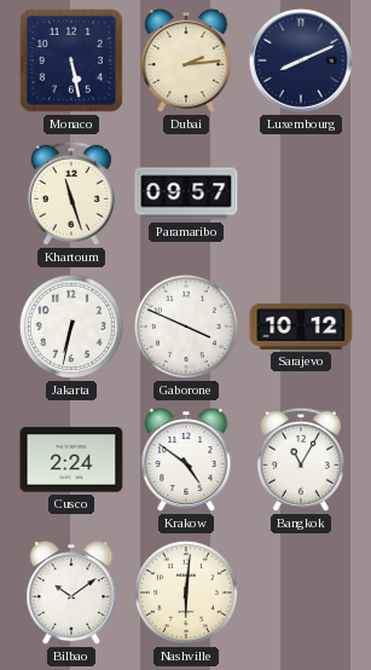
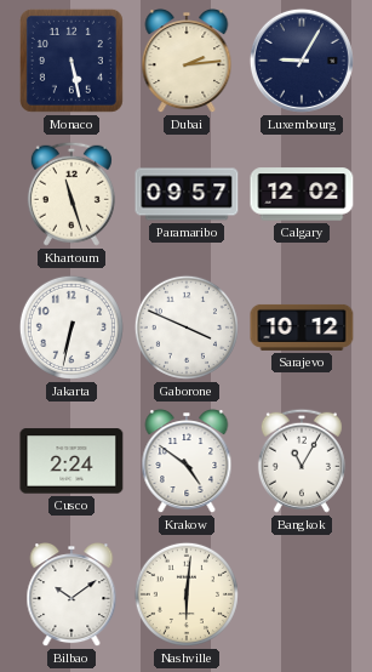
Luxembourg: 8:11 -> 9:05 (302, 61)
Calgary: none -> 12:02 (302, 194)
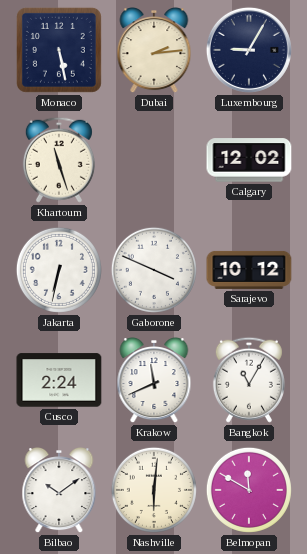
Paramaribo: 09:57 -> none (187, 194)
Krakow: 4:51 -> 11:41 (154, 381)
Belmopan: none -> 11:50 (249, 490)
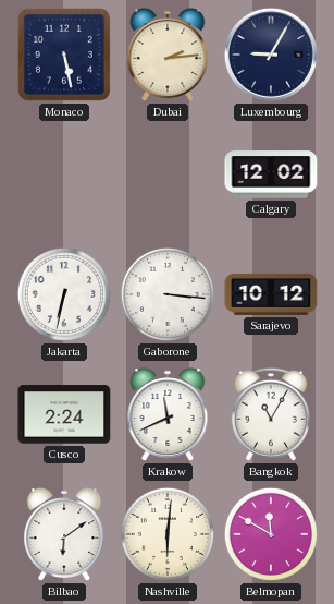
Khartoum: 11:27 -> none (59, 160)
Gaborone: 3:49 -> 3:16 (168, 294)
Bilbao: 10:09 -> 6:09 (64, 535)
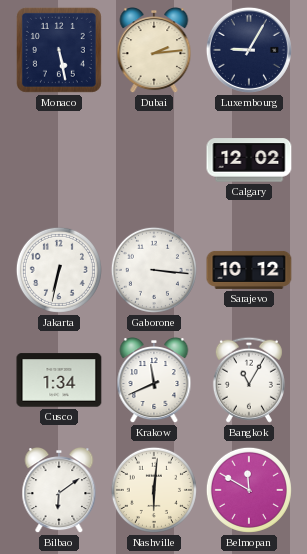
Cusco: 2:24 -> 1:34 (59, 380)
